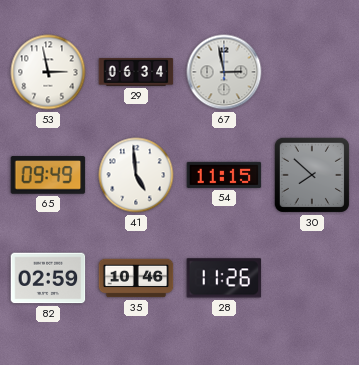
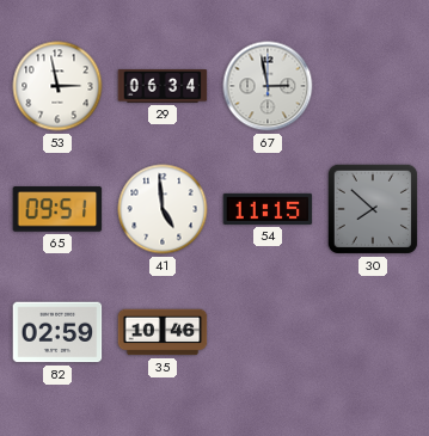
65: 09:49 -> 09:51 (57, 209)
28: 11:26 -> none (224, 278)
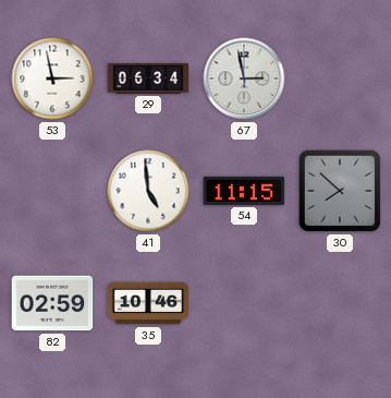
65: 09:51 -> none (57, 209)
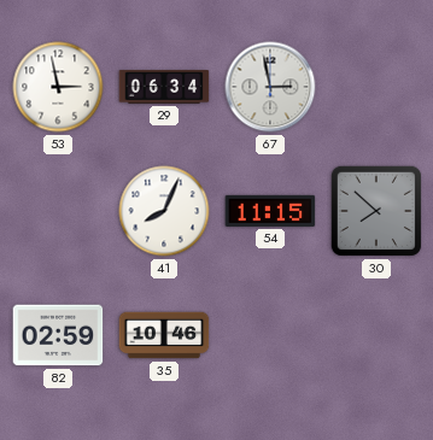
41: 4:59 -> 8:04 (164, 211)
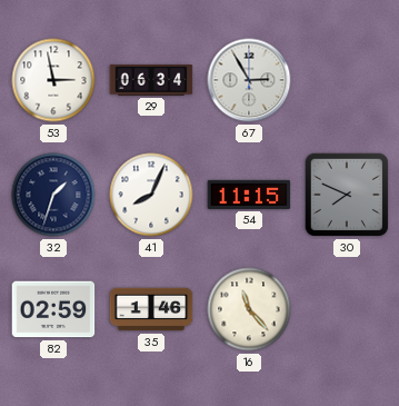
67: 2:58 -> 2:55 (249, 80)
32: none -> 1:33 (53, 195)
30: 7:52 -> 7:49 (347, 195)
35: 10:46 -> 1:46 (151, 309)
16: none -> 11:23 (249, 309)
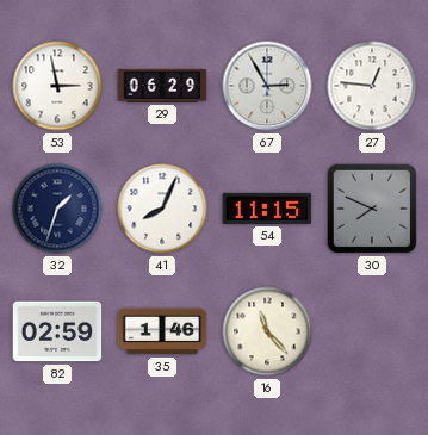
29: 06:34 -> 06:29 (162, 86)
27: none -> 12:46 (372, 86)
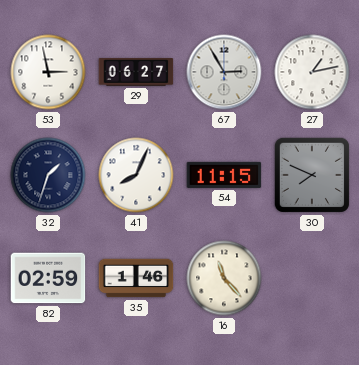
29: 06:29 -> 06:27 (136, 72)
27: 12:46 -> 1:13 (312, 72)
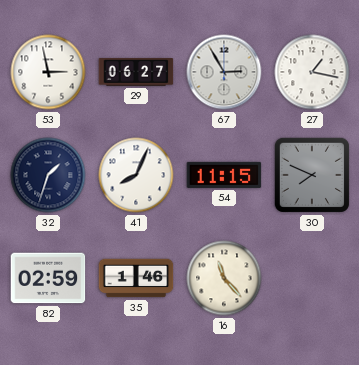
27: 1:13 -> 1:17 (312, 72)
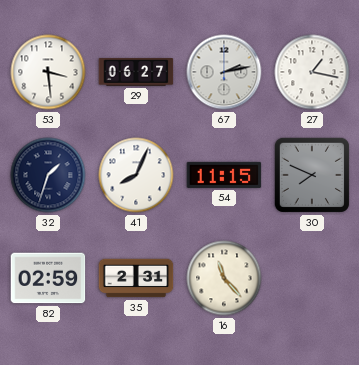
53: 2:58 -> 3:29 (48, 72)
67: 2:55 -> 2:13 (224, 72)
35: 1:46 -> 2:31 (136, 278)
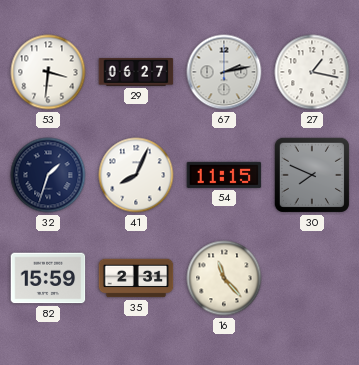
53: 3:29 -> 3:31 (48, 72)
82: 02:59 -> 15:59 (48, 278)
